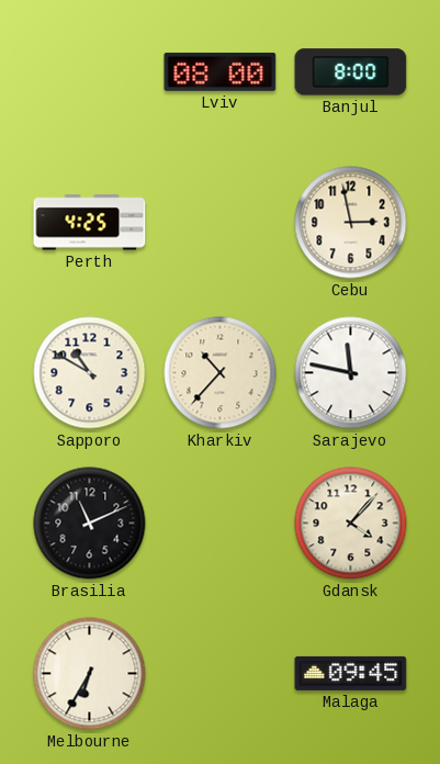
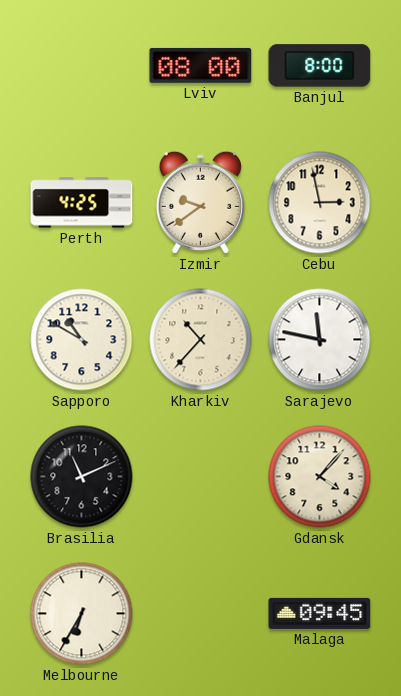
Izmir: none -> 9:39 (200, 202)
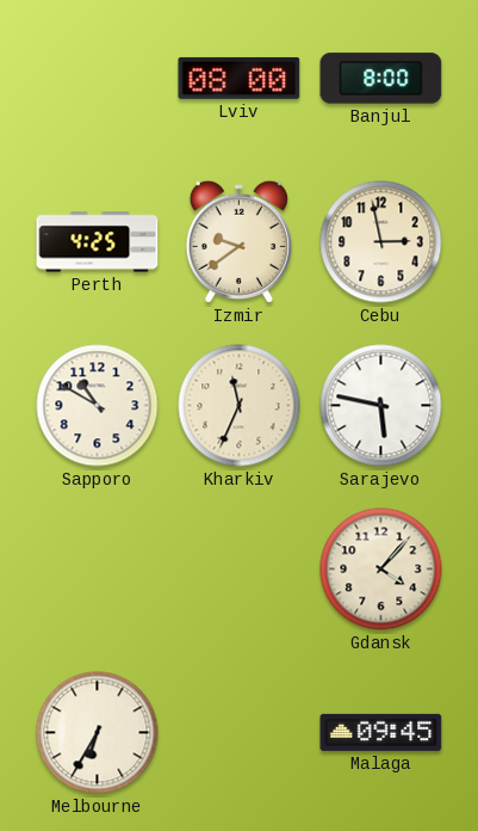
Kharkiv: 10:37 -> 11:34 (240, 406)
Sarajevo: 11:47 -> 5:47 (381, 406)
Brasilia: 11:11 -> none (82, 477)
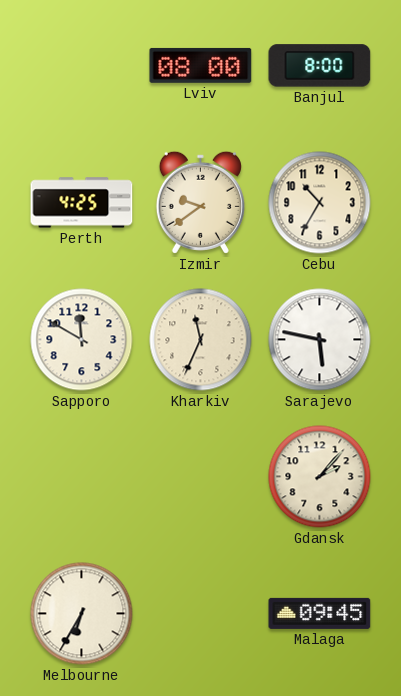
Cebu: 2:58 -> 10:35 (320, 203)
Sapporo: 10:50 -> 11:50 (82, 340)
Gdansk: 4:07 -> 2:07 (320, 477)
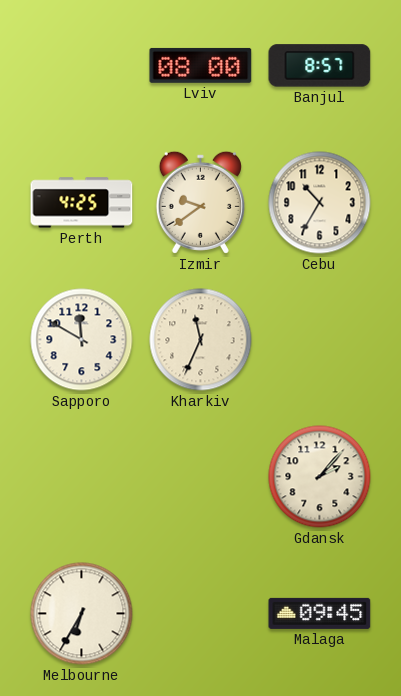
Banjul: 8:00 -> 8:57 (320, 66)
Sarajevo: 5:47 -> none (320, 340)
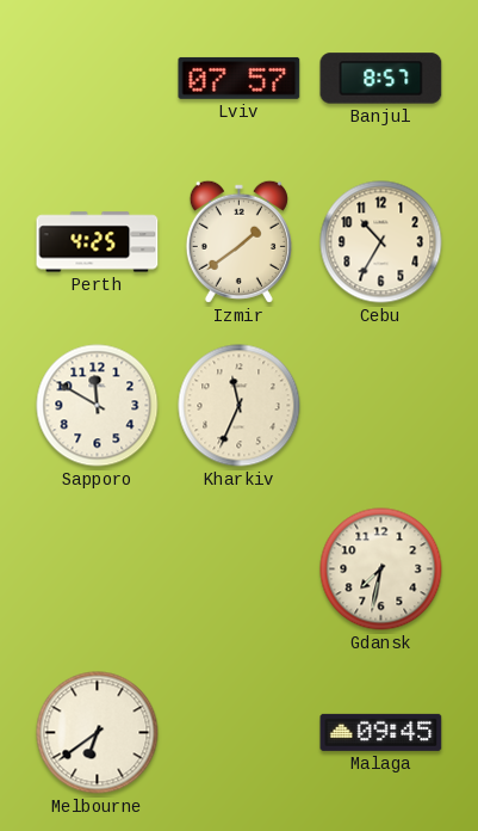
Lviv: 08:00 -> 07:57 (240, 78)
Izmir: 9:39 -> 1:39 (238, 241)
Gdansk: 2:07 -> 7:32 (381, 570)
Melbourne: 6:35 -> 6:39 (98, 733)
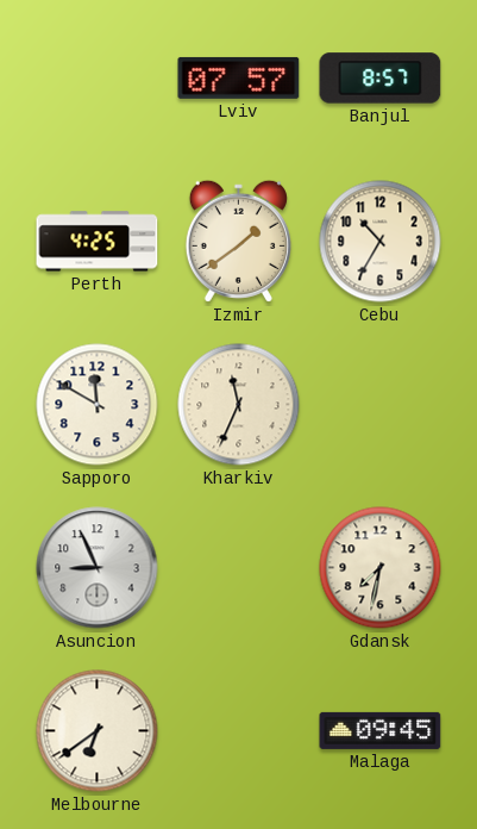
Asuncion: none -> 8:56 (98, 568)
